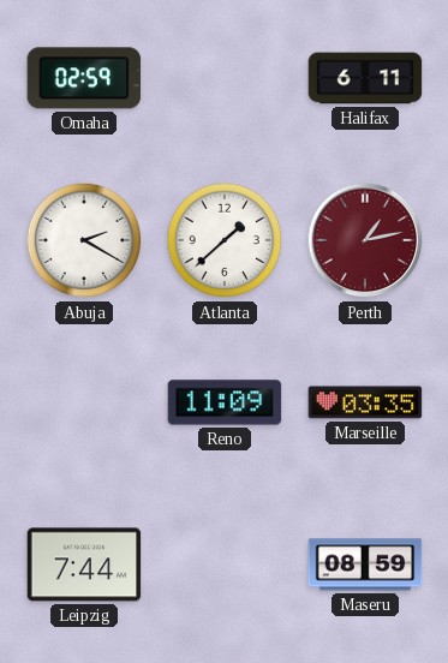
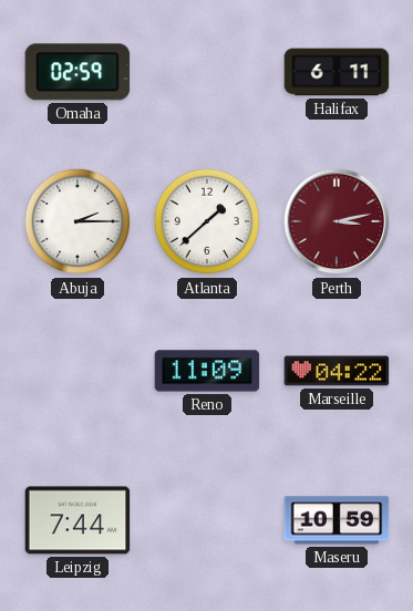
Abuja: 2:20 -> 2:15 (78, 221)
Perth: 1:13 -> 3:13 (337, 221)
Marseille: 03:35 -> 04:22 (337, 371)
Maseru: 08:59 -> 10:59 (337, 520)
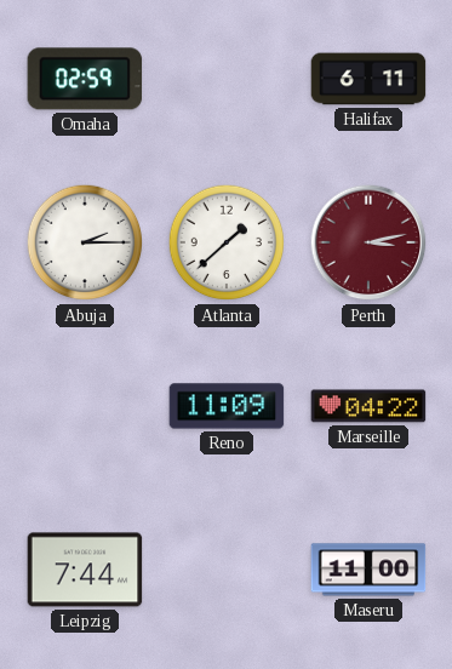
Maseru: 10:59 -> 11:00 (368, 570)
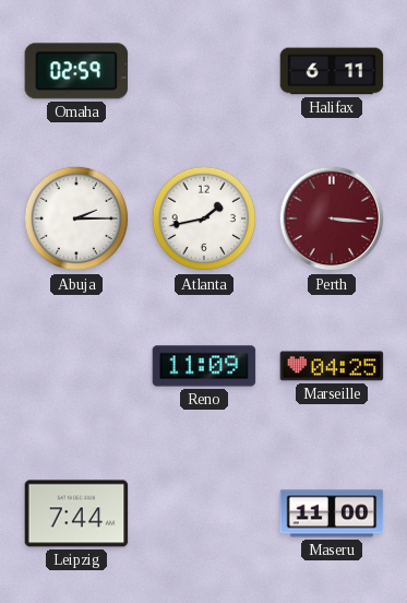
Atlanta: 1:38 -> 1:43 (204, 218)
Perth: 3:13 -> 3:16 (332, 218)
Marseille: 04:22 -> 04:25 (332, 366)
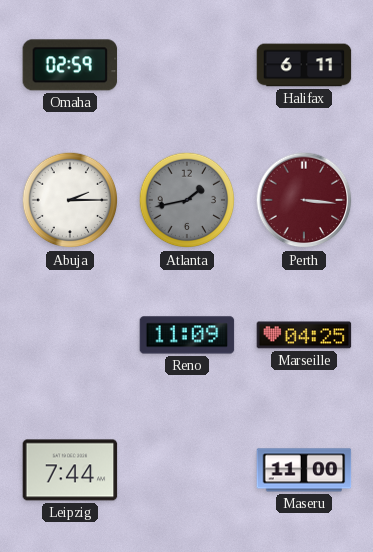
Atlanta dial: white -> grey (187, 200)
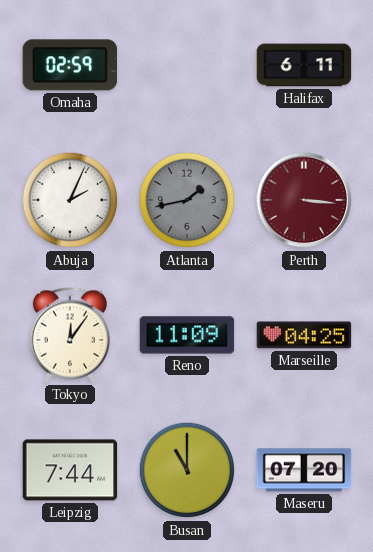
Abuja: 2:15 -> 2:04 (70, 200)
Tokyo: none -> 12:06 (70, 335)
Busan: none -> 11:00 (187, 470)
Maseru: 11:00 -> 07:20 (304, 470)
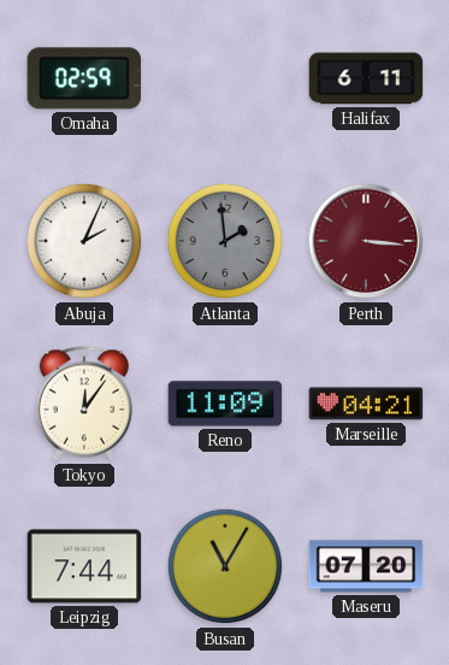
Atlanta: 1:43 -> 1:59 (225, 241)
Marseille: 04:25 -> 04:21 (366, 404)
Busan: 11:00 -> 11:05 (225, 566)
